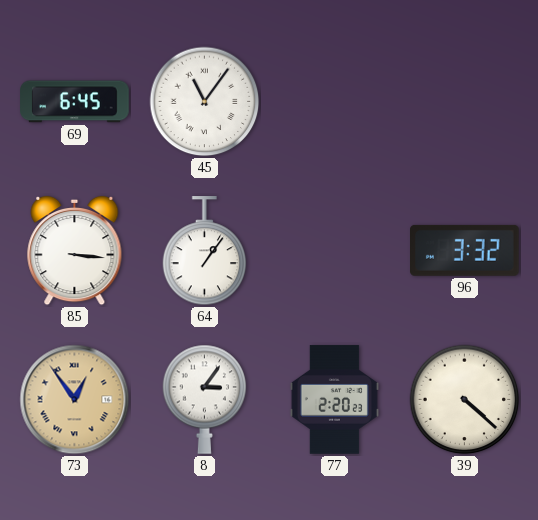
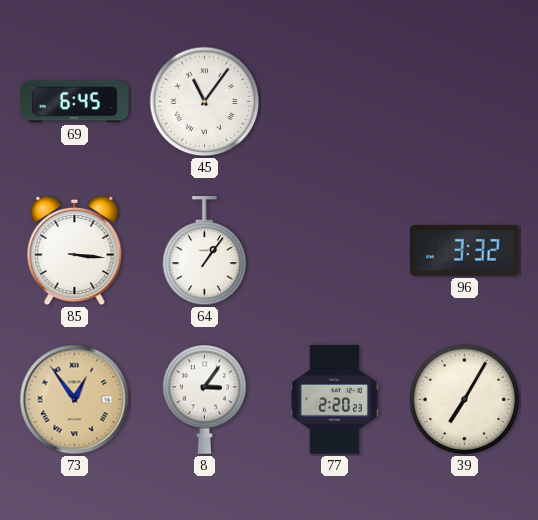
39: 4:22 -> 7:05 (465, 400)
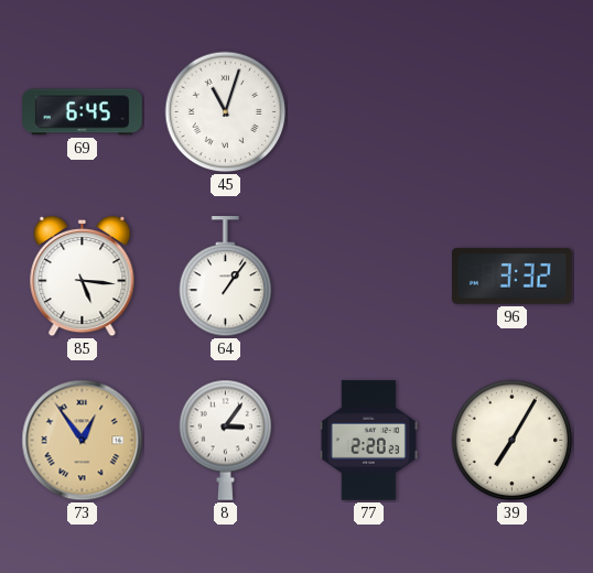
45: 11:06 -> 11:03 (226, 112)
85: 3:16 -> 5:16 (83, 277)
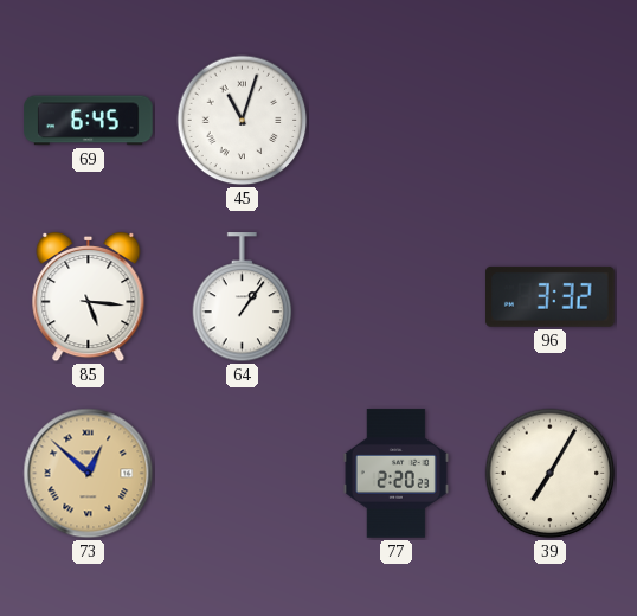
73: 12:54 -> 12:52 (89, 474)
8: 3:06 -> none (226, 440)
